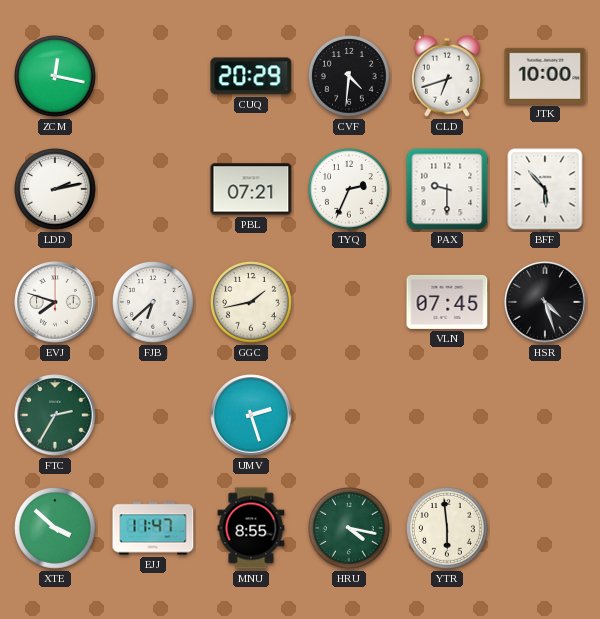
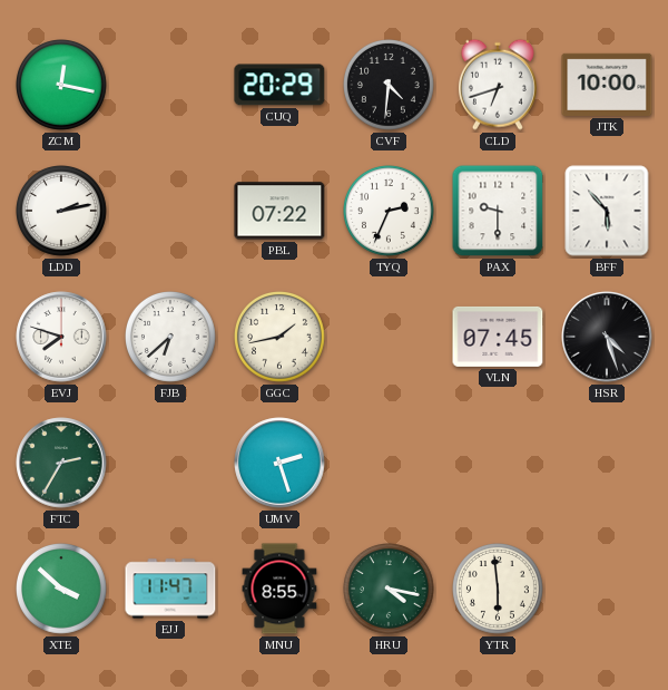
PBL: 07:21 -> 07:22 (279, 211)
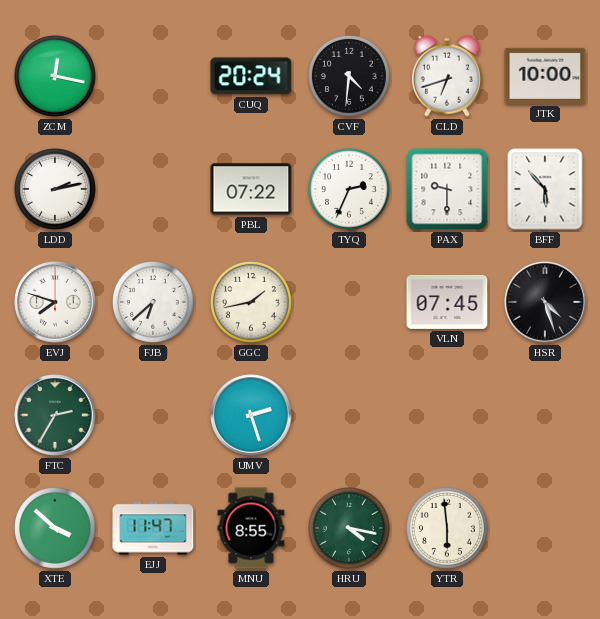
CUQ: 20:29 -> 20:24 (251, 76)
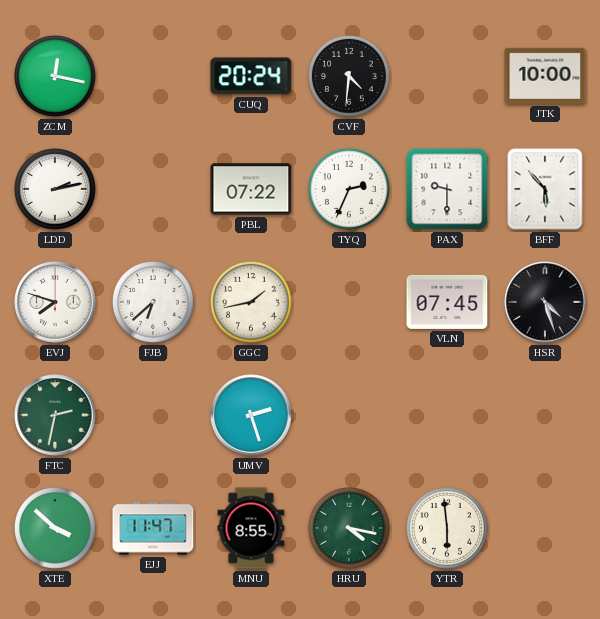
CLD: 6:42 -> none (447, 76)
FTC: 2:35 -> 2:32 (55, 415)
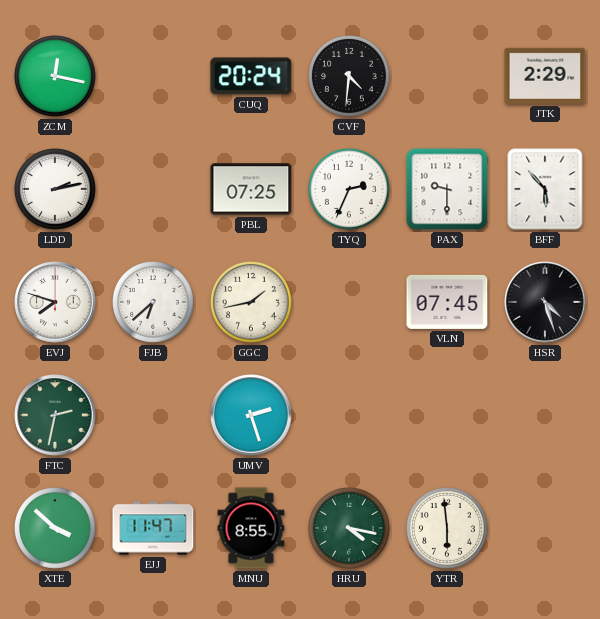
JTK: 10:00 -> 2:29 (545, 76)
PBL: 07:22 -> 07:25 (251, 189)
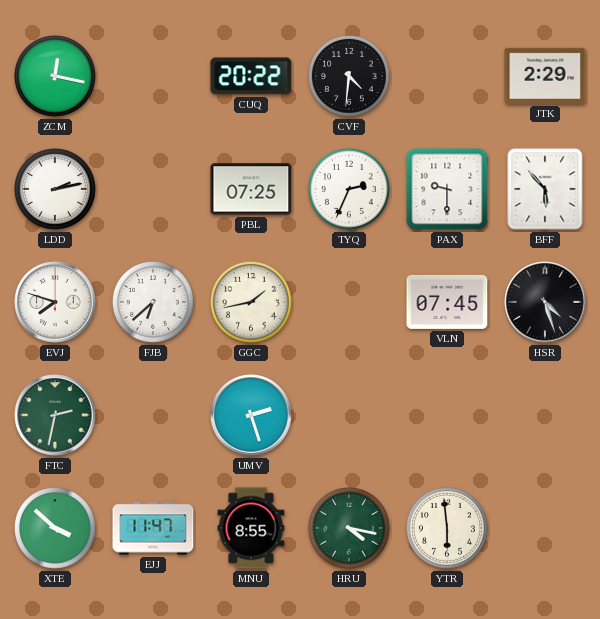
CUQ: 20:24 -> 20:22 (251, 76)
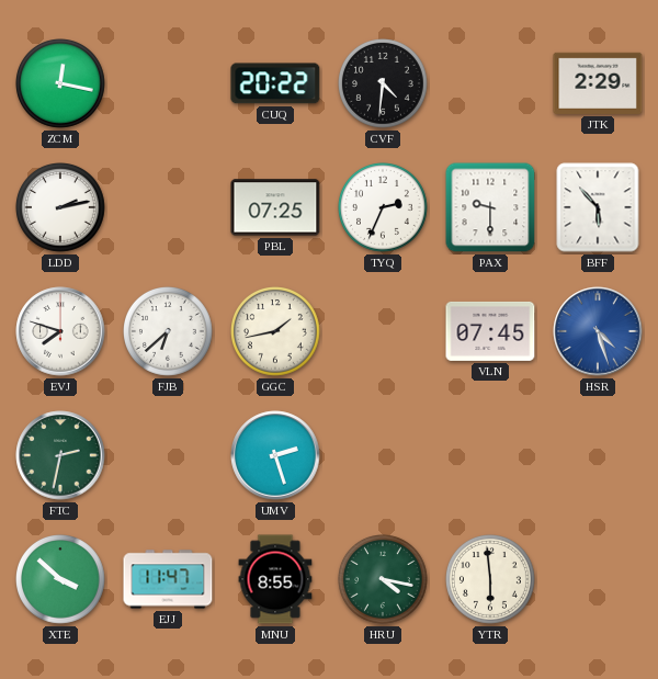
HSR dial: black -> blue (598, 331)
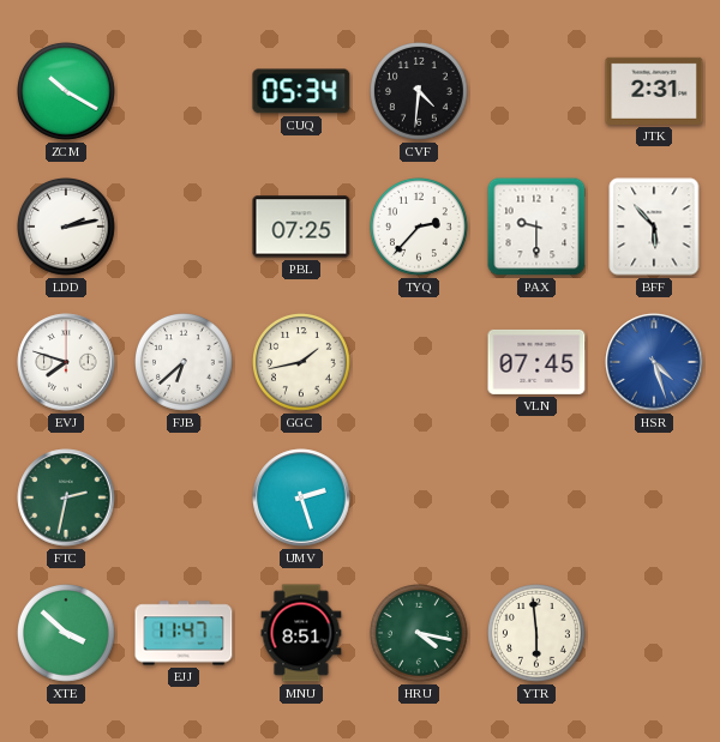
ZCM: 12:17 -> 10:20 (67, 92)
CUQ: 20:22 -> 05:34 (301, 91)
JTK: 2:29 -> 2:31 (654, 91)
TYQ: 2:34 -> 2:37 (420, 228)
MNU: 8:55 -> 8:51 (301, 633)
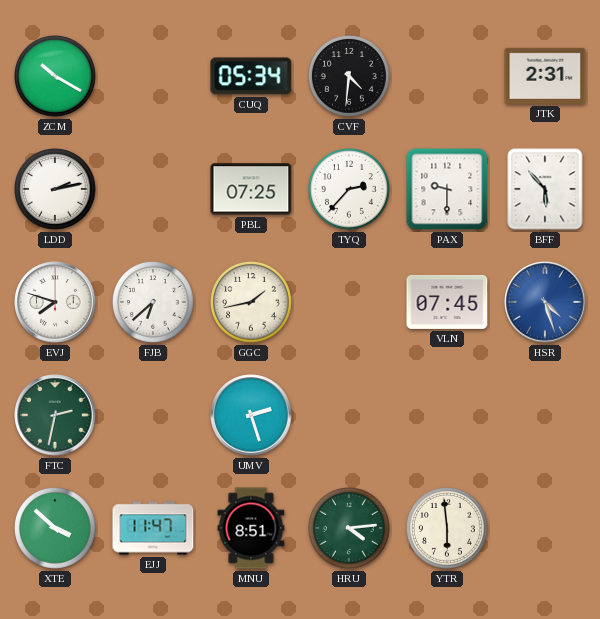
HRU: 4:17 -> 4:14 (350, 529)
